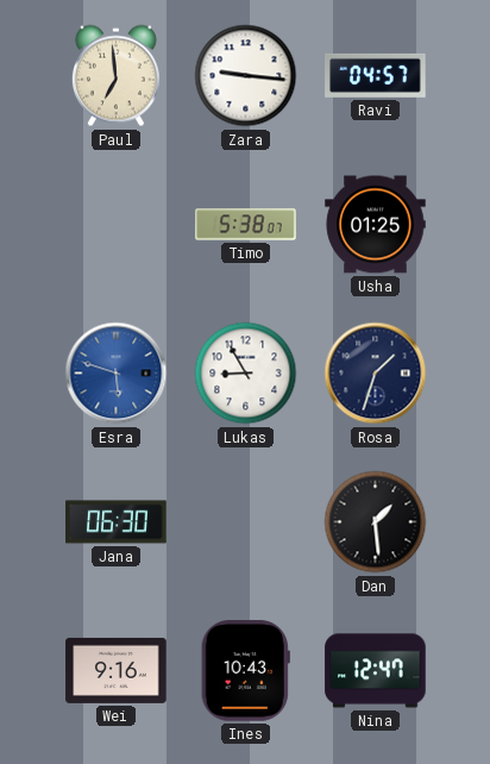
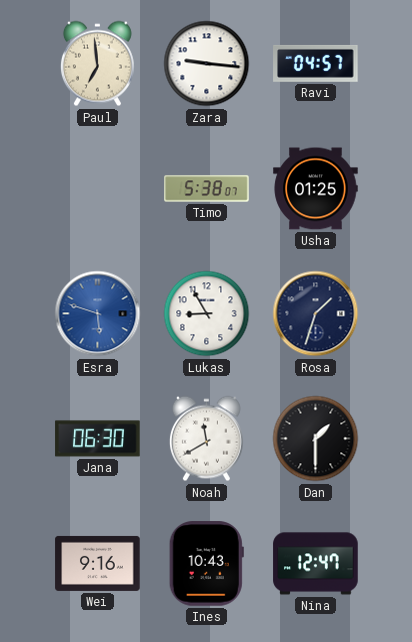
Noah: none -> 11:40 (206, 439)
Dan: 1:29 -> 1:30 (316, 439)
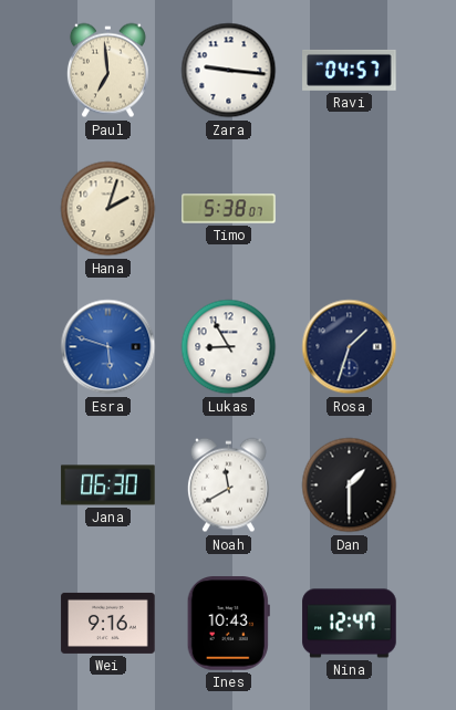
Hana: none -> 2:03 (108, 209)
Usha: 01:25 -> none (316, 189)
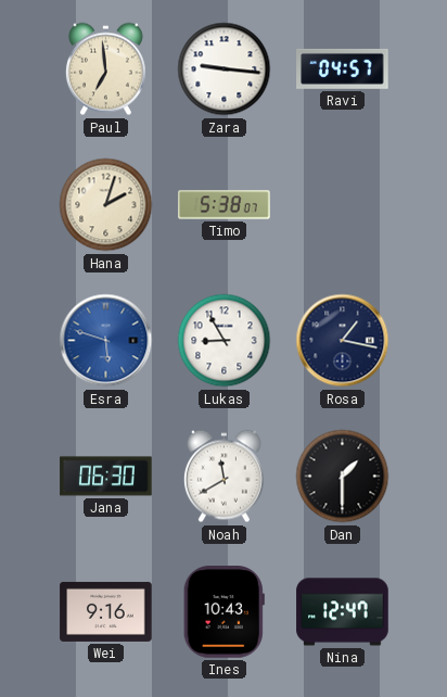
Rosa: 1:33 -> 1:17 (343, 341)
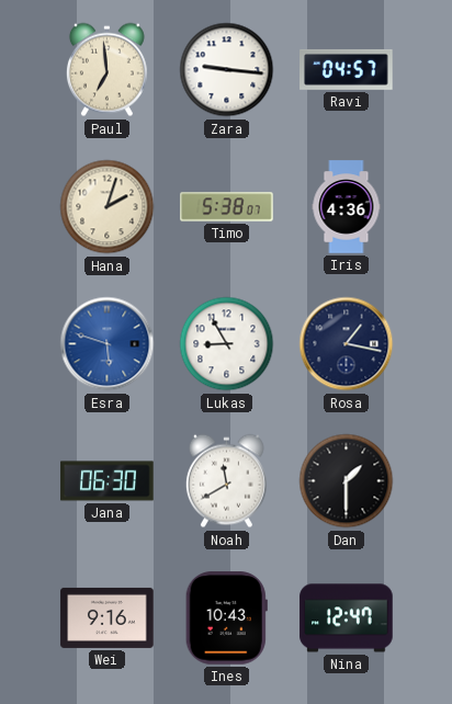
Iris: none -> 4:36 (347, 207)
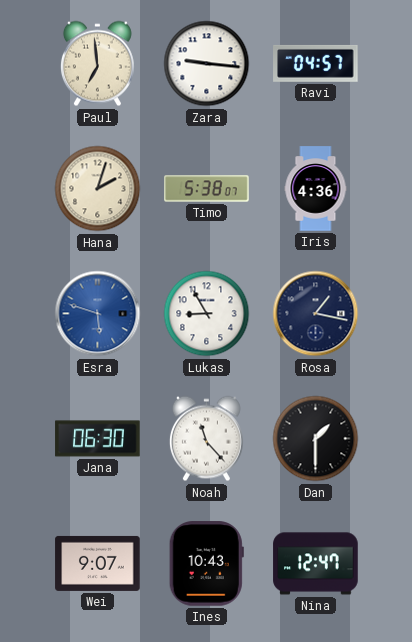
Noah: 11:40 -> 11:23 (206, 439)
Wei: 9:16 -> 9:07 (98, 563)
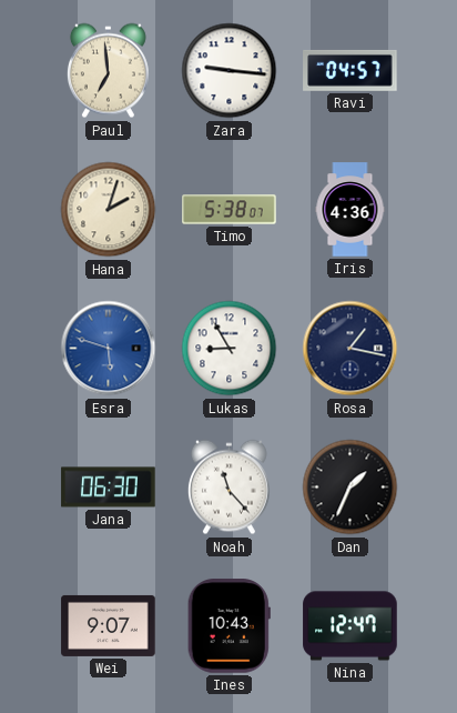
Dan: 1:30 -> 1:34 (351, 488)
